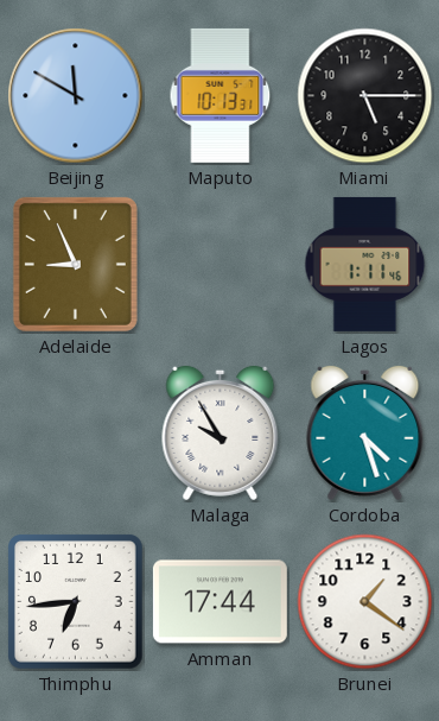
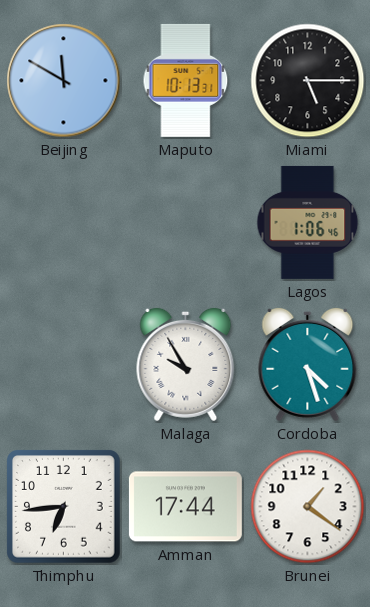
Adelaide: 8:56 -> none (75, 264)
Lagos: 1:11 -> 1:06 (308, 222)
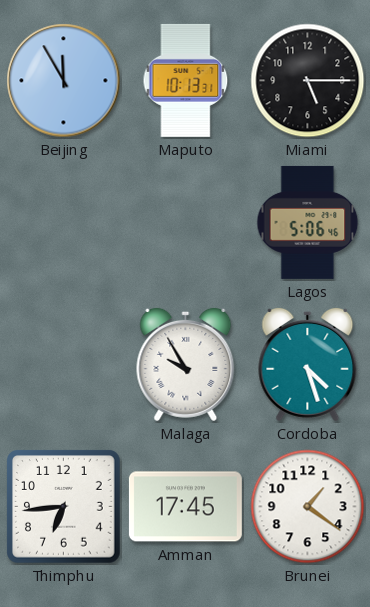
Beijing: 11:50 -> 11:55 (64, 81)
Lagos: 1:06 -> 5:06 (308, 222)
Amman: 17:44 -> 17:45 (185, 507)
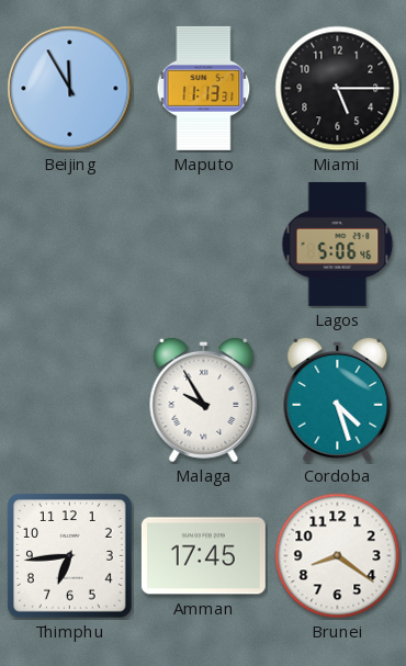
Maputo: 10:13 -> 11:13 (204, 88)
Brunei: 1:21 -> 8:21 (338, 556)
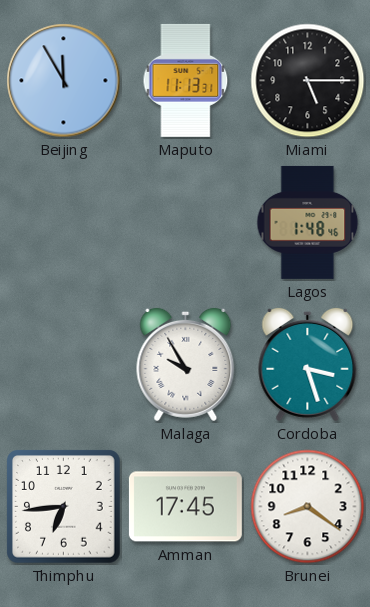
Lagos: 5:06 -> 1:48 (308, 222)
Cordoba: 4:27 -> 3:27 (308, 364)
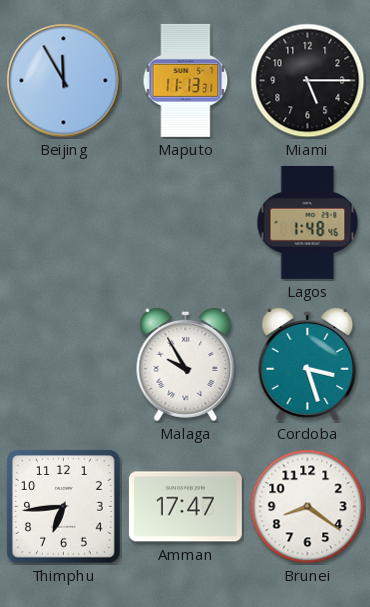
Amman: 17:45 -> 17:47 (185, 507)
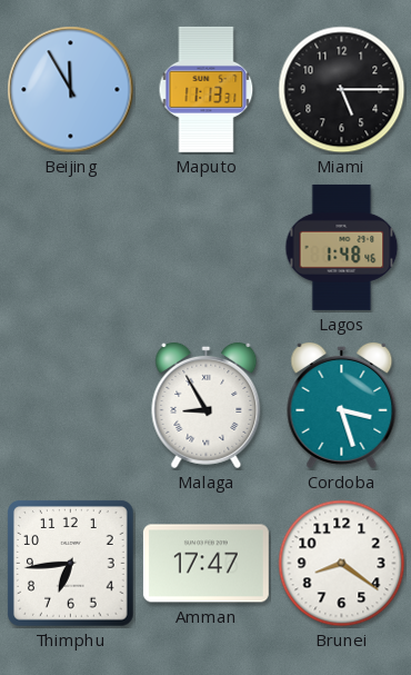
Malaga: 9:55 -> 8:55 (207, 405)
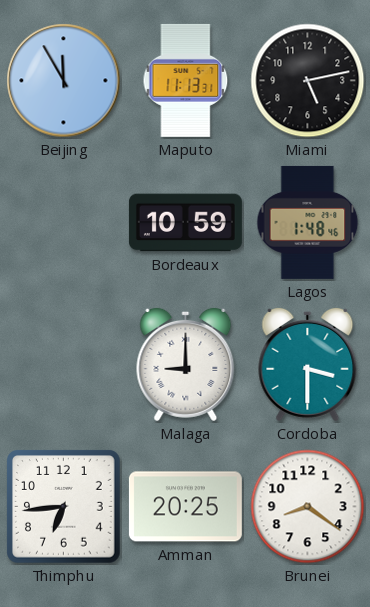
Miami: 5:15 -> 5:13 (308, 81)
Bordeaux: none -> 10:59 (185, 223)
Malaga: 8:55 -> 9:00 (186, 364)
Cordoba: 3:27 -> 3:30 (308, 364)
Amman: 17:47 -> 20:25 (185, 507)
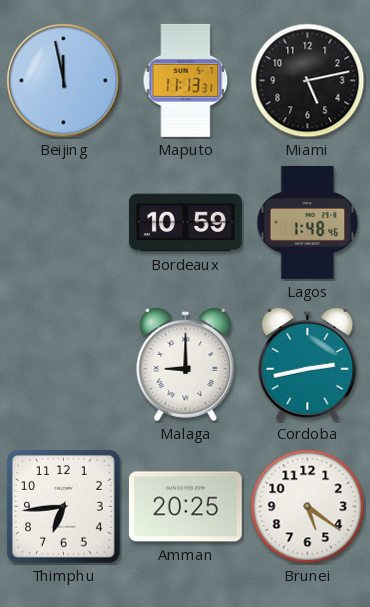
Beijing: 11:55 -> 11:58 (64, 81)
Cordoba: 3:30 -> 2:43 (308, 364)
Brunei: 8:21 -> 5:21 (308, 507)
